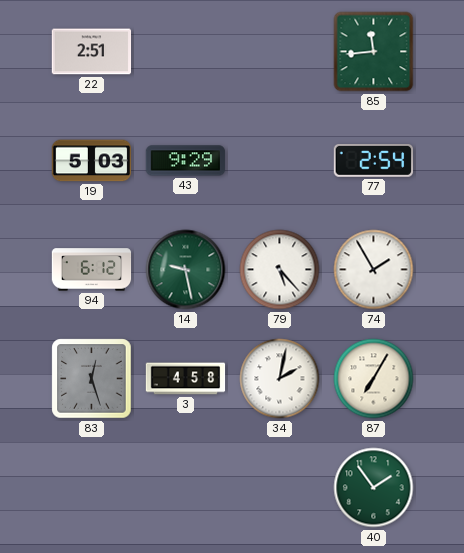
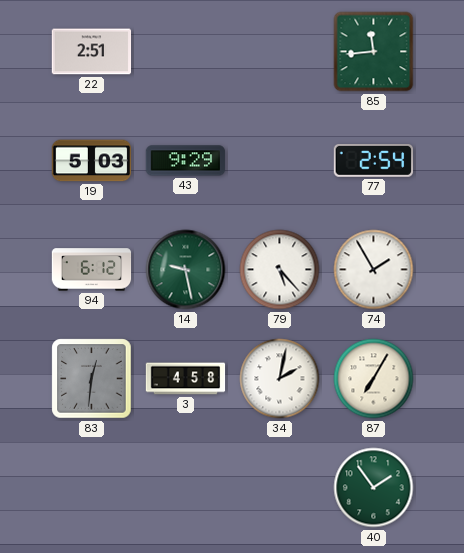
83: 12:27 -> 12:31 (92, 379)
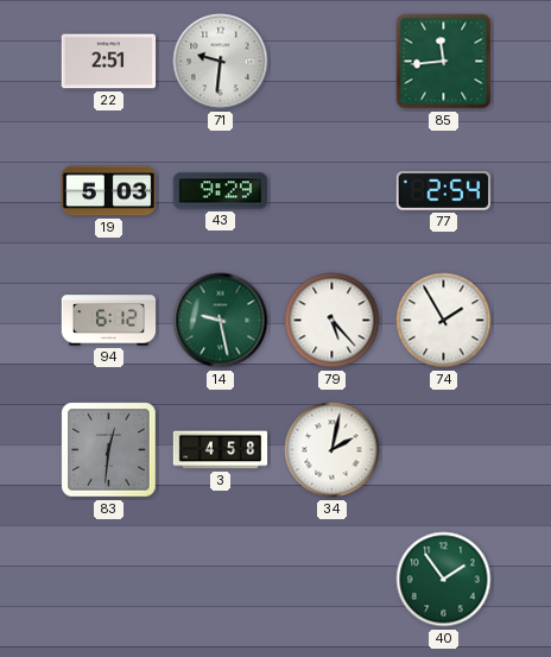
71: none -> 9:31 (221, 62)
87: 7:05 -> none (374, 379)
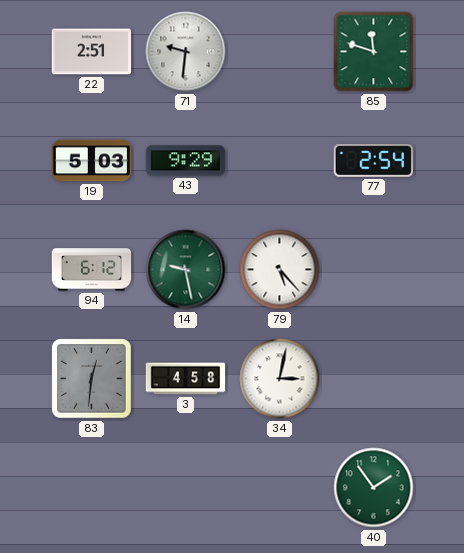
85: 11:44 -> 11:48 (374, 52)
74: 1:55 -> none (444, 321)
34: 2:02 -> 3:02 (280, 379)
